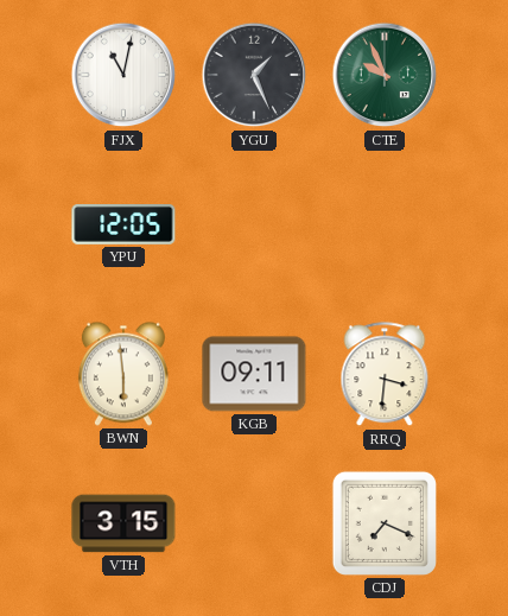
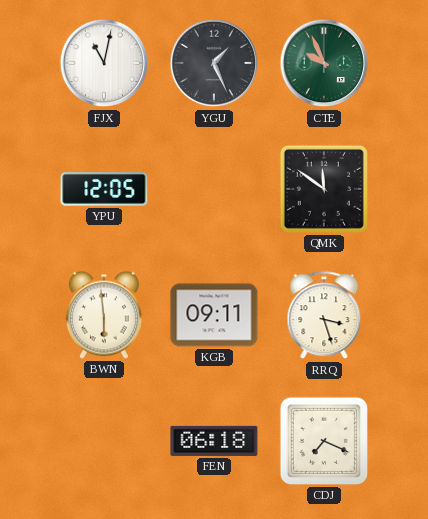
QMK: none -> 11:51 (324, 189)
RRQ: 3:31 -> 3:27 (324, 316)
VTH: 3:15 -> none (123, 523)
FEN: none -> 06:18 (214, 441)
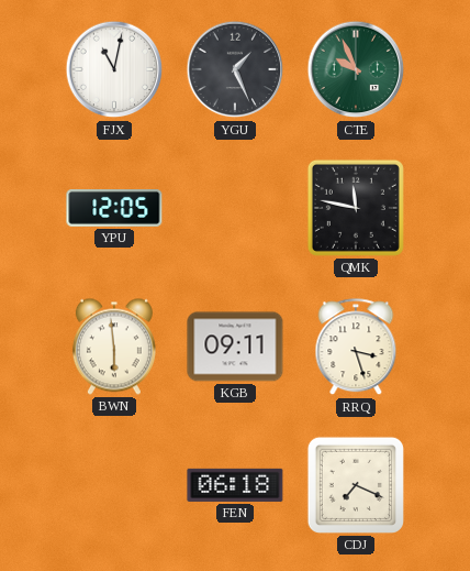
QMK: 11:51 -> 11:47 (356, 208)
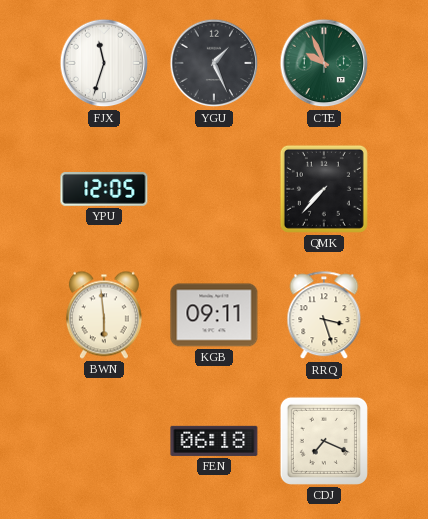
FJX: 11:02 -> 11:33 (104, 63)
QMK: 11:47 -> 7:37 (324, 189)
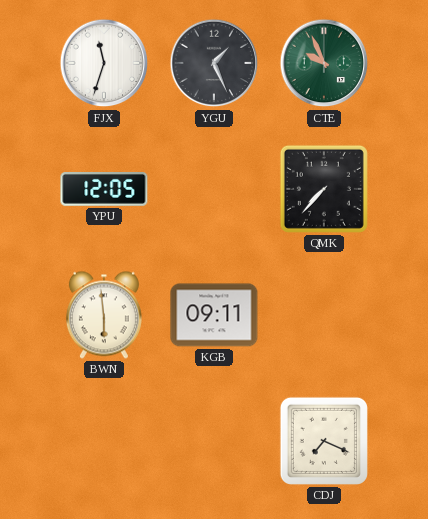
RRQ: 3:27 -> none (324, 316)
FEN: 06:18 -> none (214, 441)
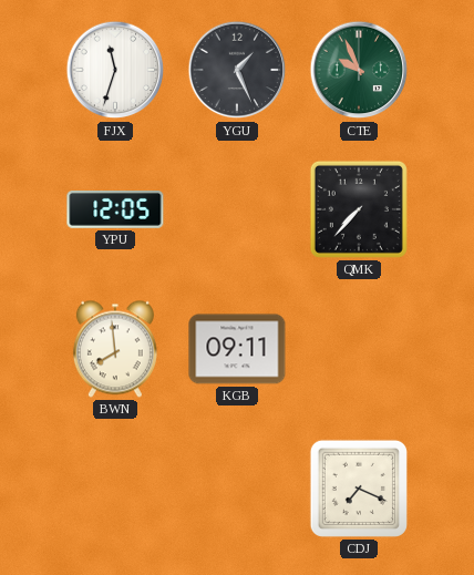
BWN: 5:59 -> 7:59 (115, 349)
